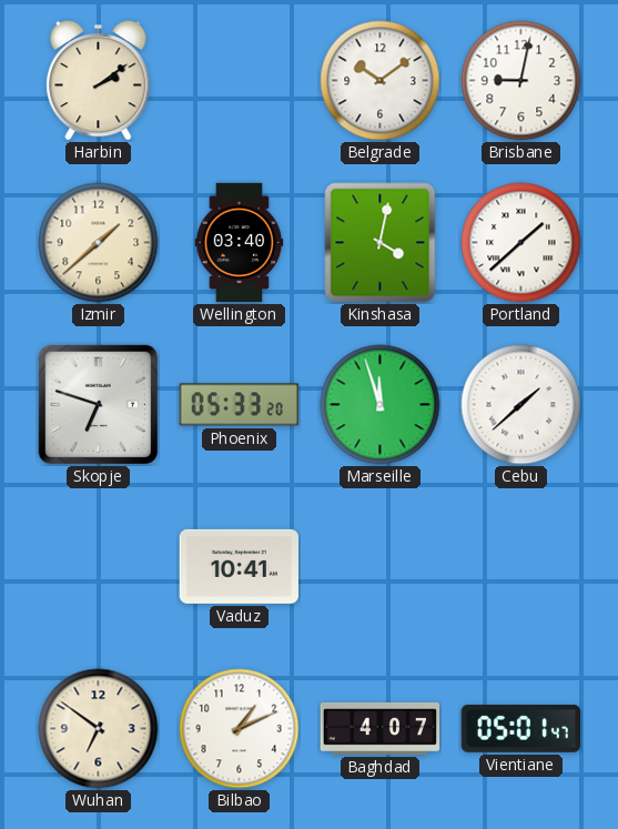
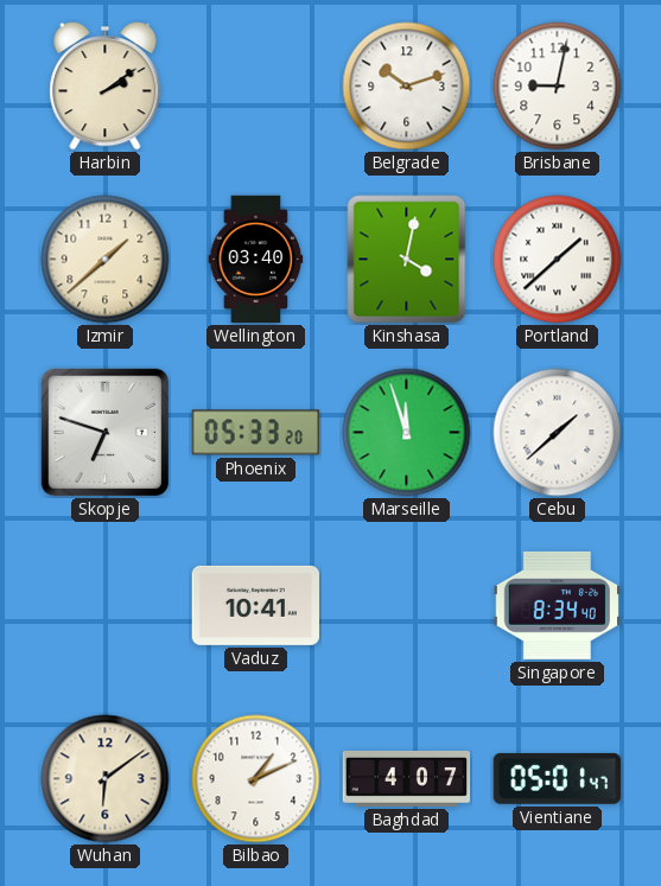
Belgrade: 10:09 -> 10:12 (407, 87)
Singapore: none -> 8:34 (557, 605)
Wuhan: 6:51 -> 6:09 (106, 779)
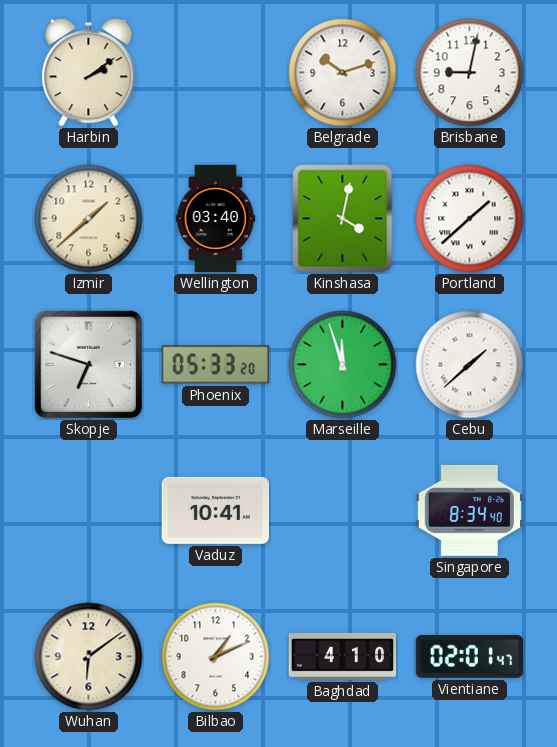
Baghdad: 4:07 -> 4:10 (343, 656)
Vientiane: 05:01 -> 02:01 (469, 656)
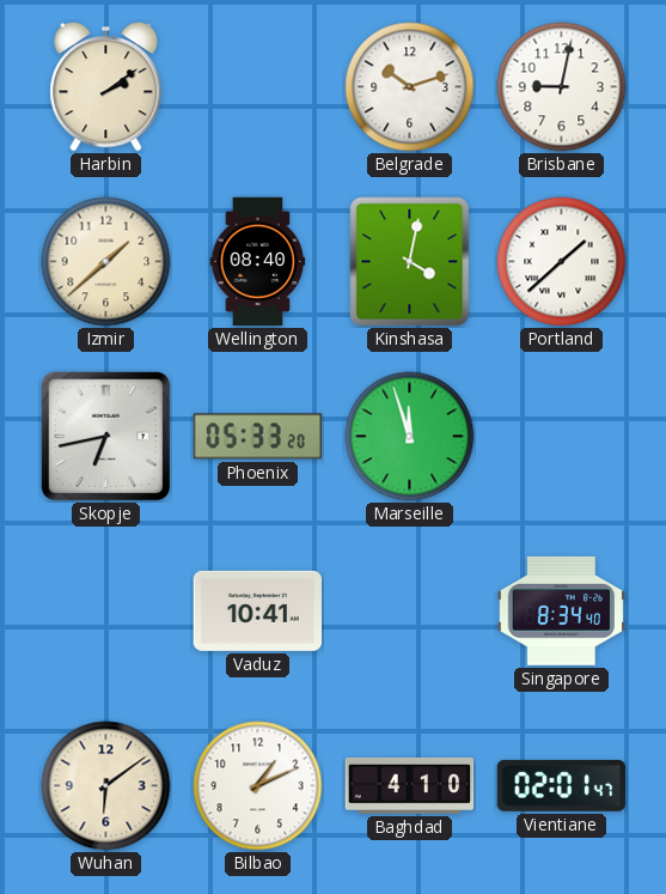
Wellington: 03:40 -> 08:40 (258, 262)
Skopje: 6:48 -> 6:43 (105, 436)
Cebu: 1:38 -> none (470, 365)
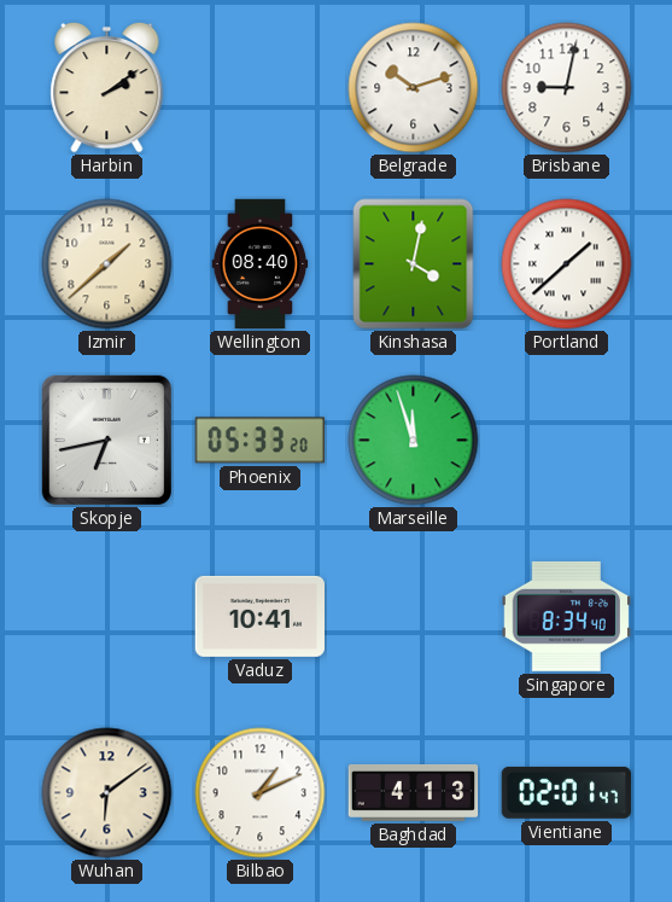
Baghdad: 4:10 -> 4:13 (414, 792)
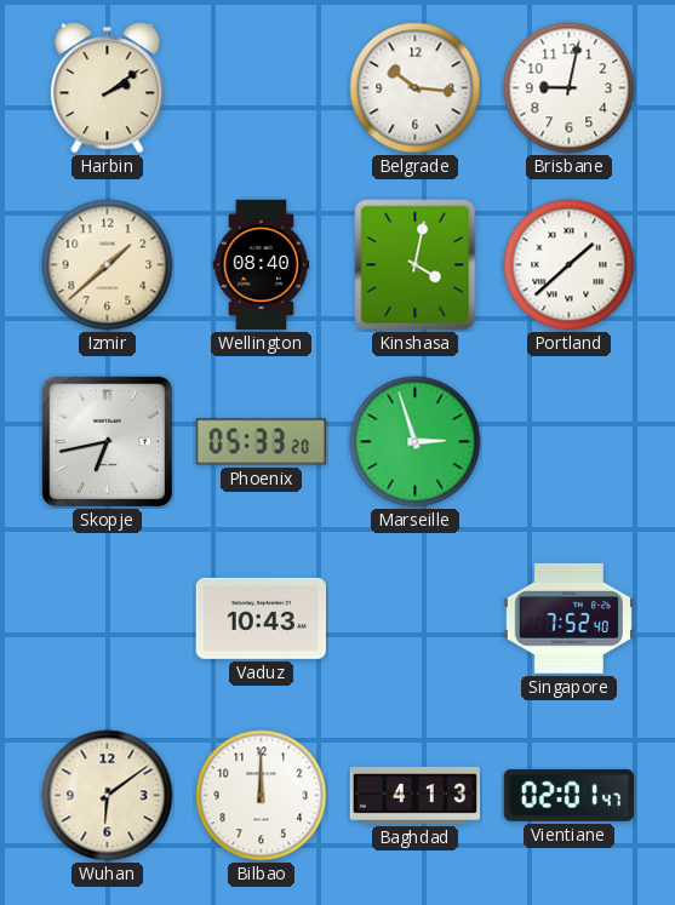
Belgrade: 10:12 -> 10:16 (416, 88)
Marseille: 11:57 -> 2:57 (416, 442)
Vaduz: 10:41 -> 10:43 (261, 618)
Singapore: 8:34 -> 7:52 (568, 618)
Bilbao: 1:11 -> 12:00 (262, 796)
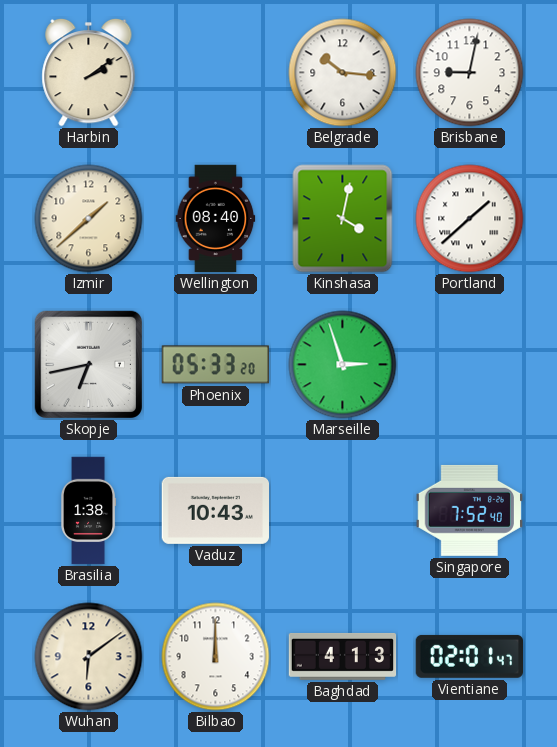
Brasilia: none -> 1:38 (89, 511)
